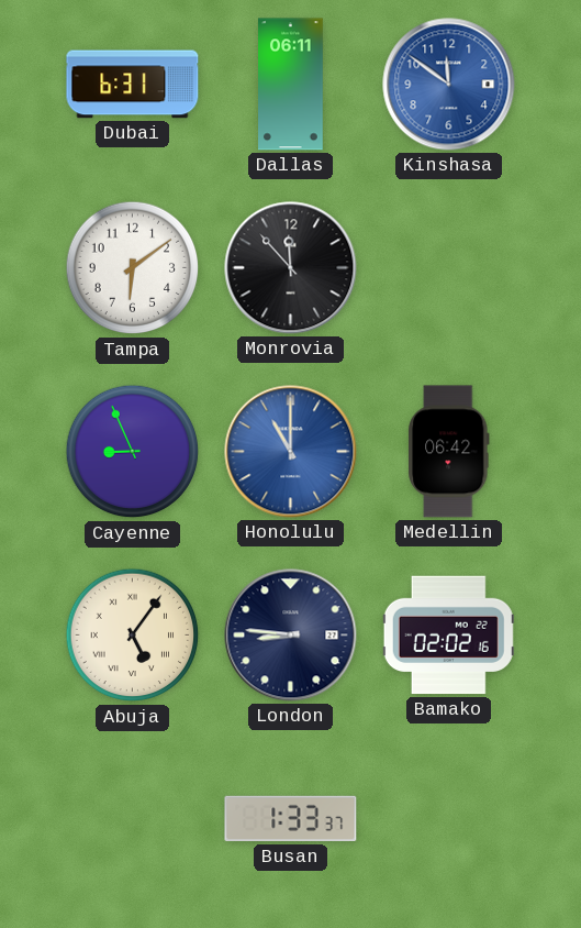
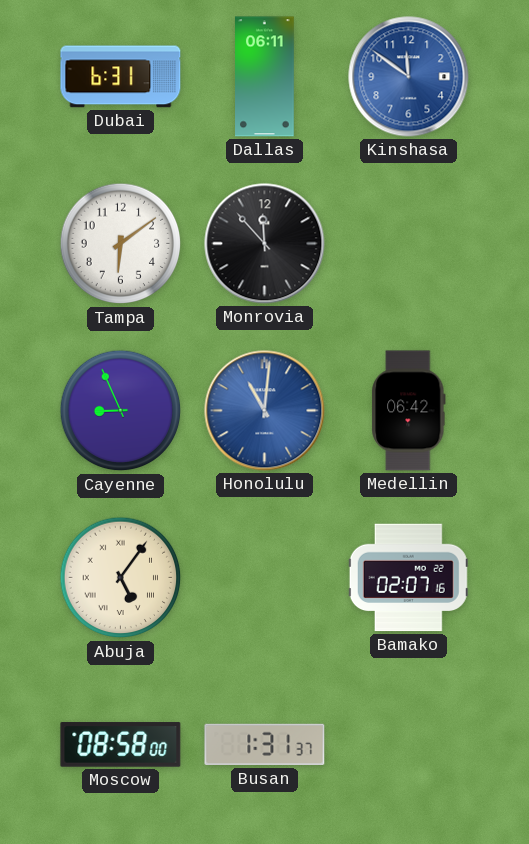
Honolulu: 11:00 -> 11:01 (265, 411)
London: 8:46 -> none (291, 636)
Bamako: 02:02 -> 02:07 (408, 578)
Moscow: none -> 08:58 (121, 745)
Busan: 1:33 -> 1:31 (265, 745)
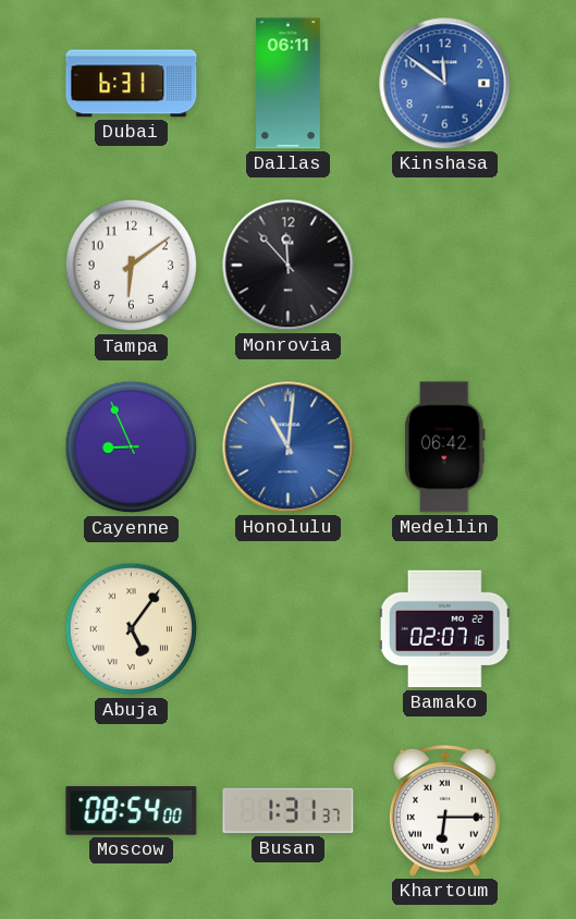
Moscow: 08:58 -> 08:54 (132, 811)
Khartoum: none -> 6:15 (444, 810)
